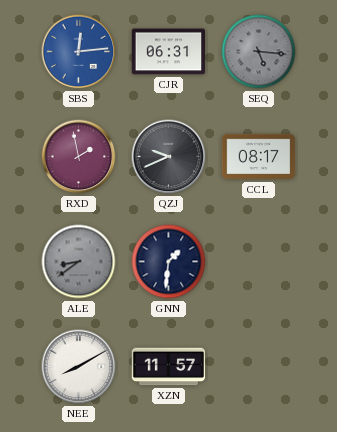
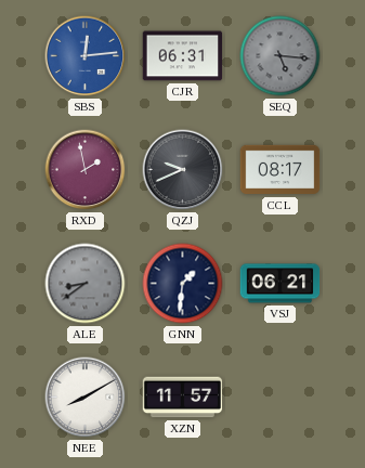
VSJ: none -> 06:21 (281, 284)
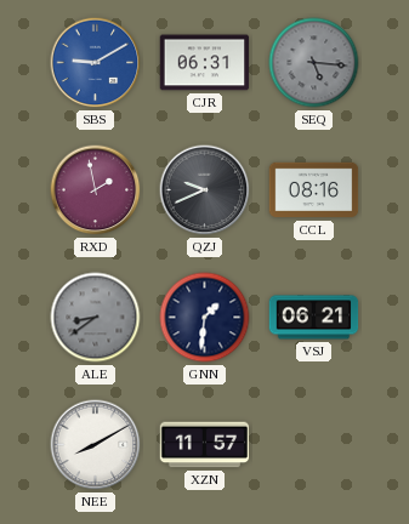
SBS: 12:14 -> 9:10 (96, 63)
CCL: 08:17 -> 08:16 (314, 190)
